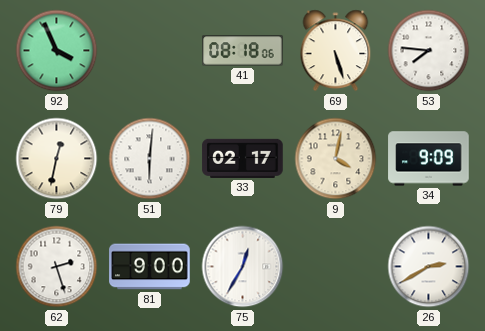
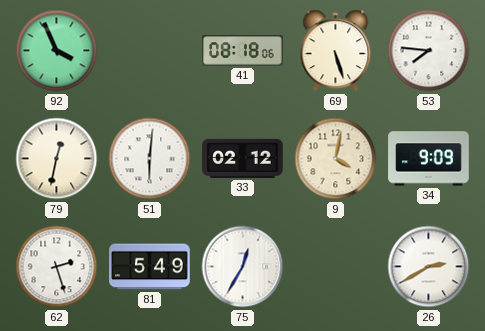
33: 02:17 -> 02:12 (243, 158)
81: 9:00 -> 5:49 (150, 267)
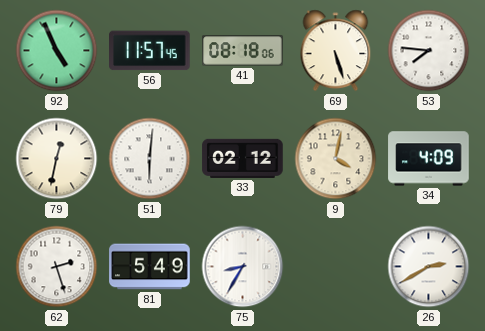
92: 3:56 -> 4:56 (57, 51)
56: none -> 11:57 (150, 51)
34: 9:09 -> 4:09 (429, 159)
75: 12:35 -> 8:35 (243, 267)
